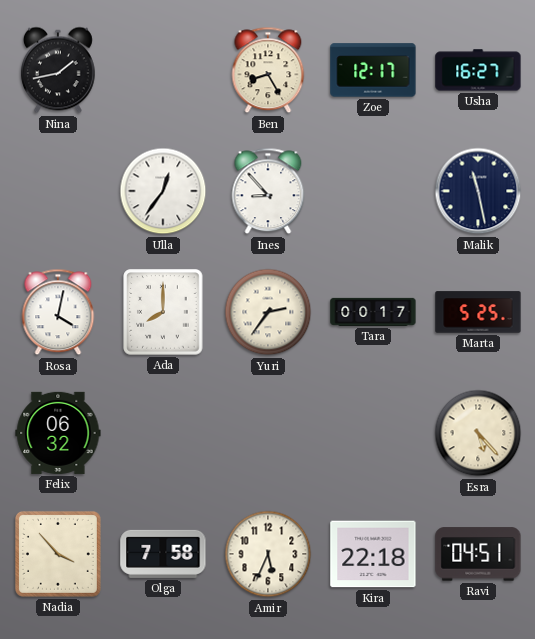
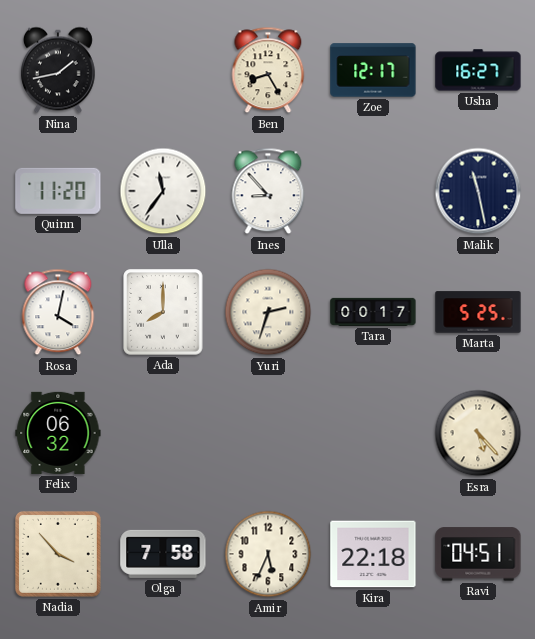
Quinn: none -> 11:20 (58, 191)
Ulla: 12:36 -> 11:36 (163, 191)
Yuri: 2:36 -> 2:33 (268, 312)
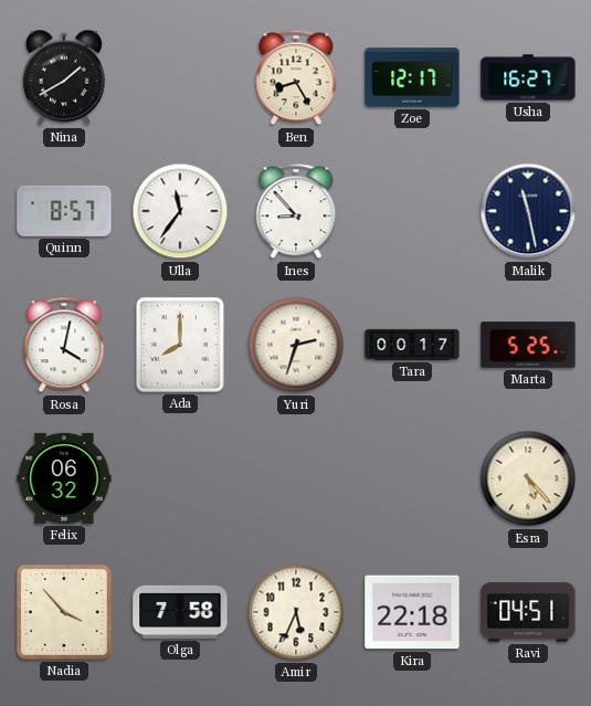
Nina: 1:43 -> 1:40 (64, 77)
Quinn: 11:20 -> 8:57 (64, 211)
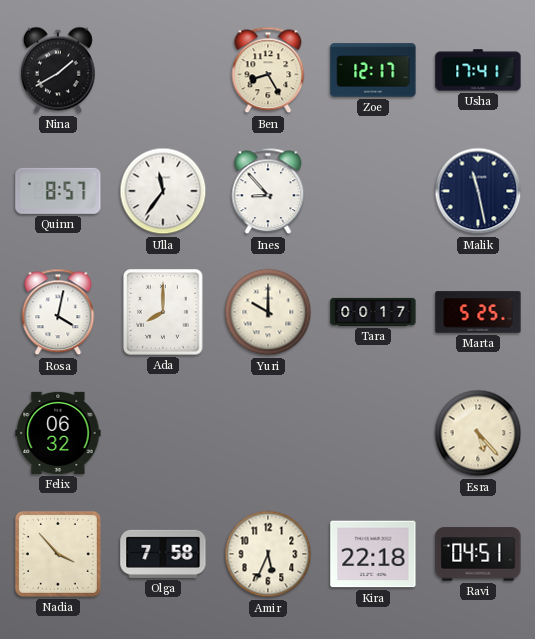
Usha: 16:27 -> 17:41 (478, 70)
Yuri: 2:33 -> 10:00 (268, 312)
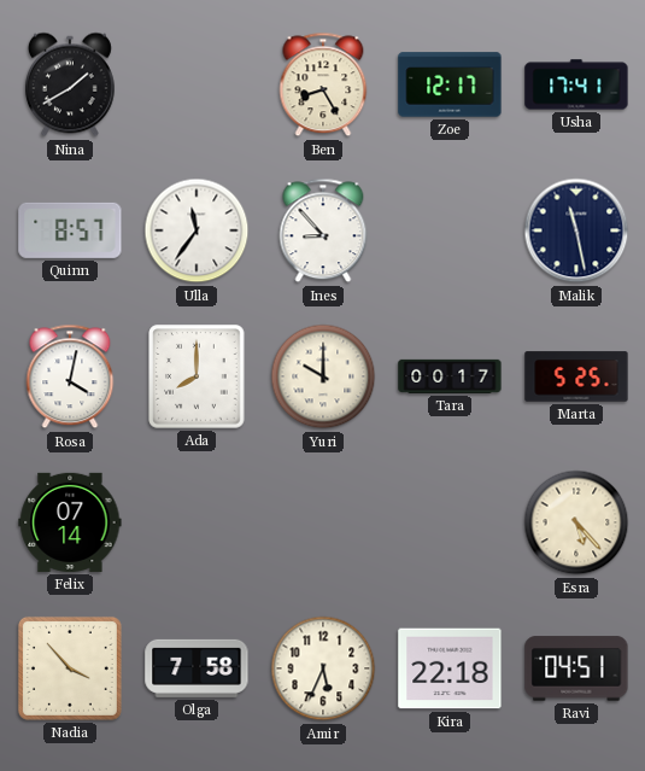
Felix: 06:32 -> 07:14 (70, 522)
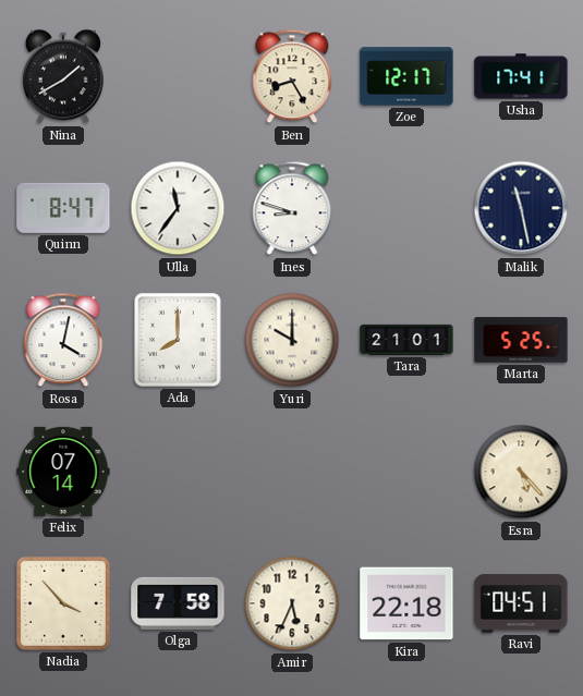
Quinn: 8:57 -> 8:47 (63, 208)
Ines: 8:53 -> 8:48 (292, 208)
Tara: 00:17 -> 21:01 (406, 340)
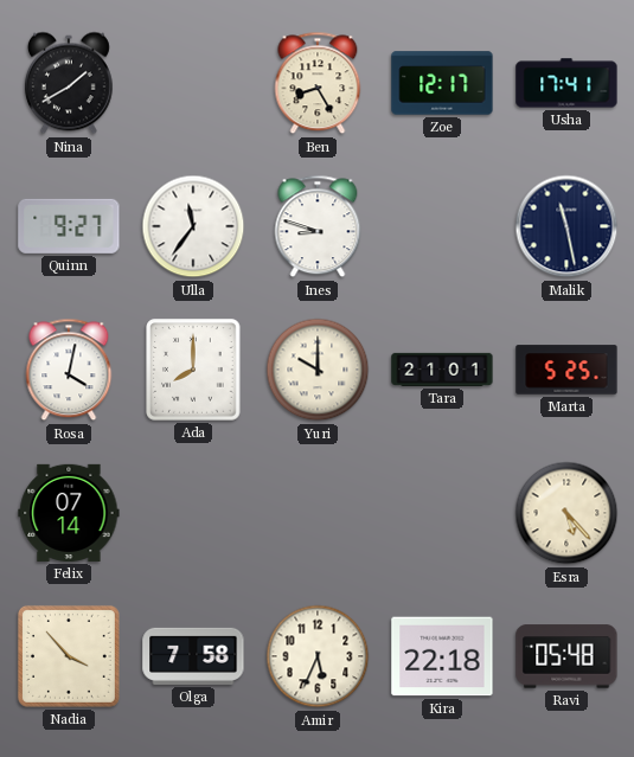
Quinn: 8:47 -> 9:27 (69, 226)
Ravi: 04:51 -> 05:48 (566, 656)
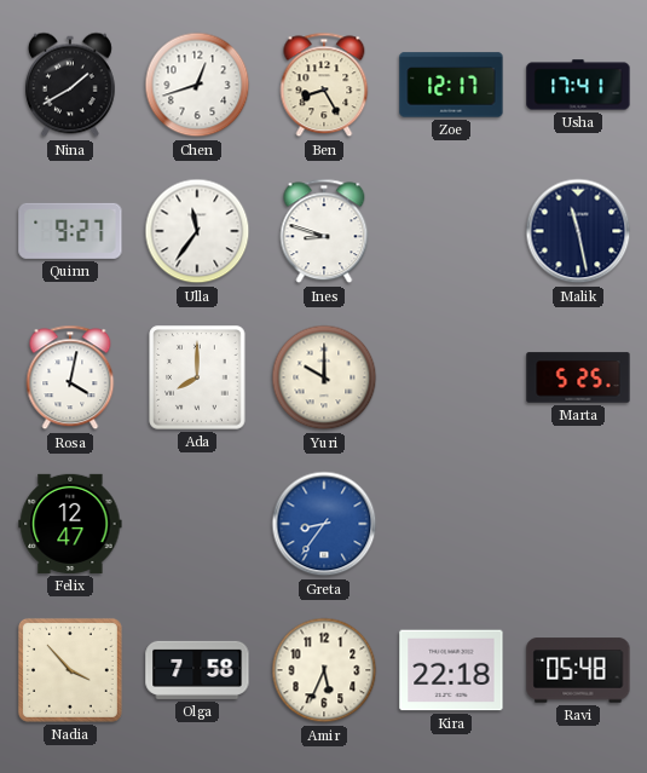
Chen: none -> 12:42 (197, 85)
Tara: 21:01 -> none (442, 370)
Felix: 07:14 -> 12:47 (70, 524)
Greta: none -> 8:36 (324, 524)
Esra: 5:23 -> none (566, 513)
